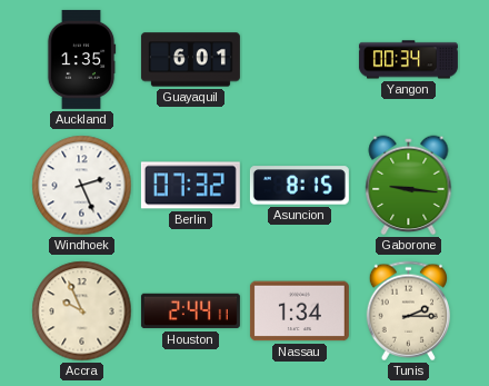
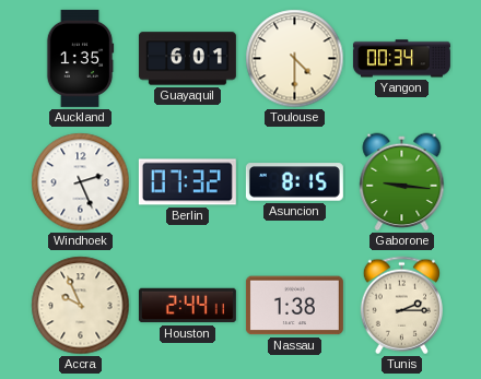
Toulouse: none -> 4:30 (295, 59)
Nassau: 1:34 -> 1:38 (294, 306)
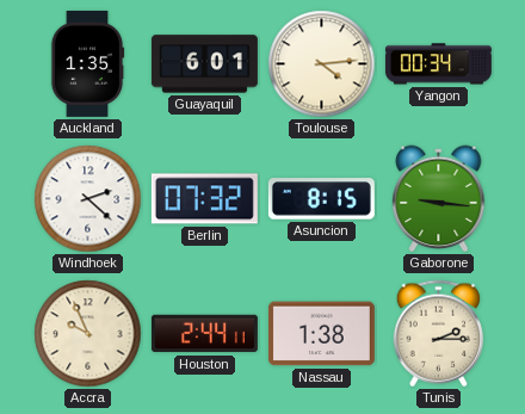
Toulouse: 4:30 -> 4:14 (322, 64)
Windhoek: 2:26 -> 2:22 (88, 199)
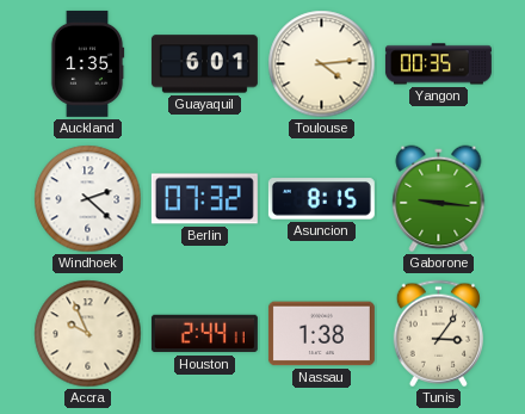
Yangon: 00:34 -> 00:35 (438, 64)
Tunis: 2:15 -> 3:06 (438, 334)
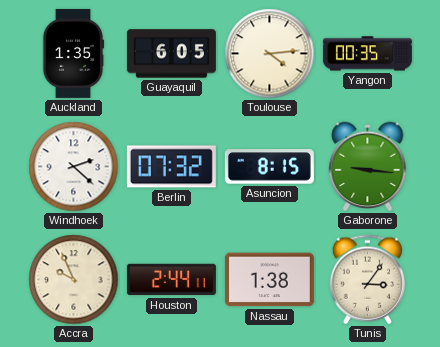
Guayaquil: 6:01 -> 6:05 (171, 54)
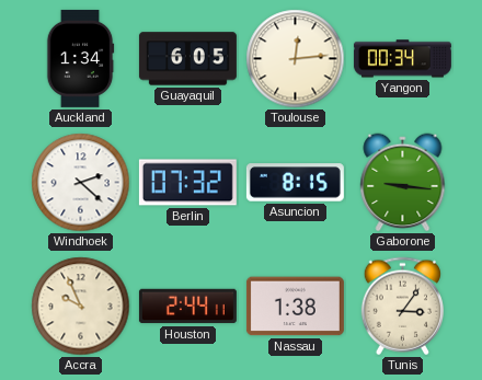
Auckland: 1:35 -> 1:34 (80, 58)
Toulouse: 4:14 -> 12:14 (296, 59)
Yangon: 00:35 -> 00:34 (402, 59)
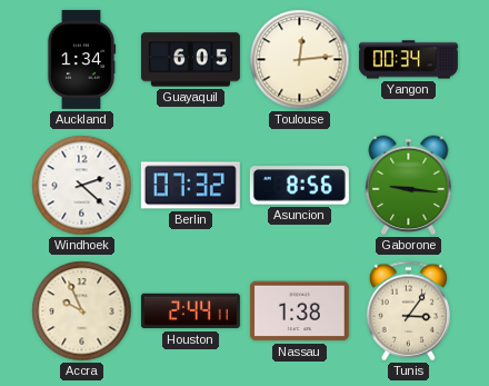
Asuncion: 8:15 -> 8:56 (299, 186)
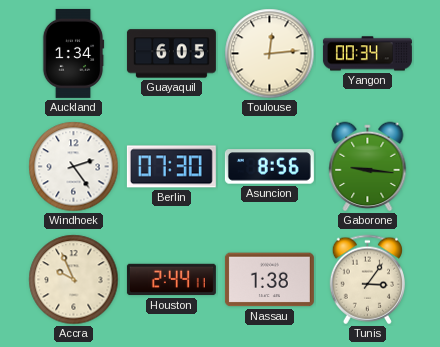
Windhoek: 2:22 -> 2:24 (74, 167)
Berlin: 07:32 -> 07:30 (171, 167)
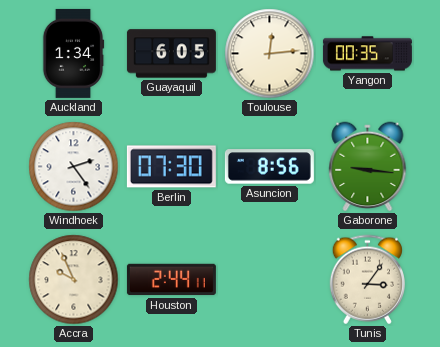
Yangon: 00:34 -> 00:35 (367, 54)
Nassau: 1:38 -> none (269, 280)
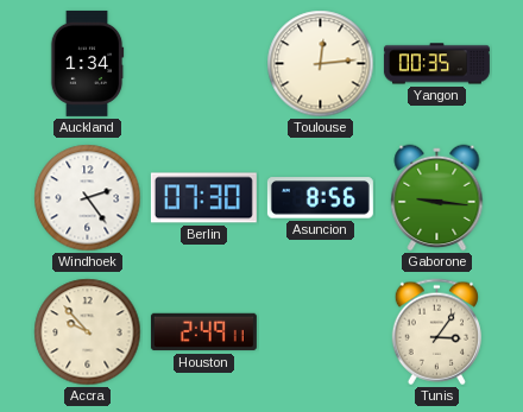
Guayaquil: 6:05 -> none (171, 54)
Accra: 9:56 -> 9:53 (88, 332)
Houston: 2:44 -> 2:49 (203, 332)
